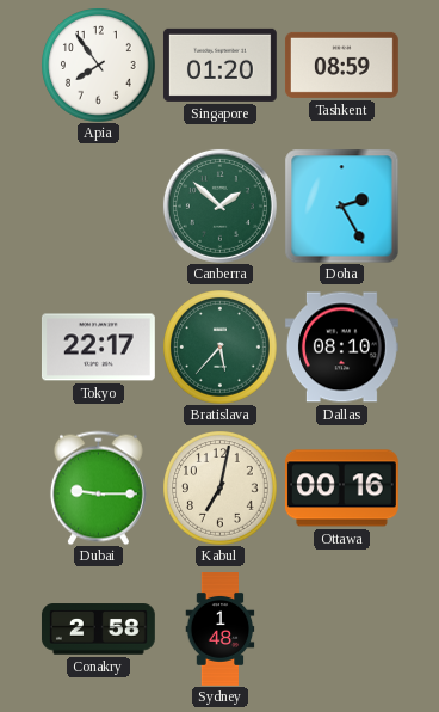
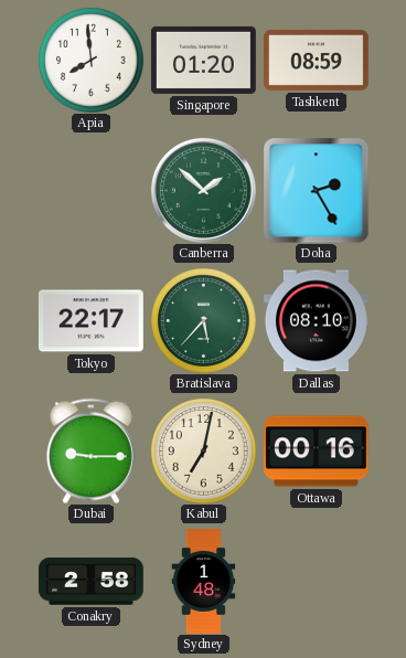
Apia: 7:54 -> 7:59 (90, 60)
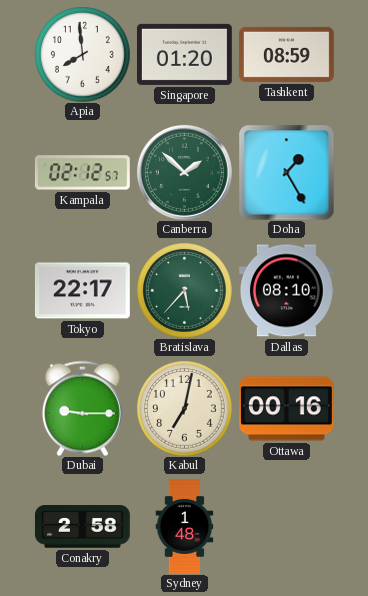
Kampala: none -> 02:12 (82, 173)
Doha: 2:25 -> 1:25 (286, 172)
